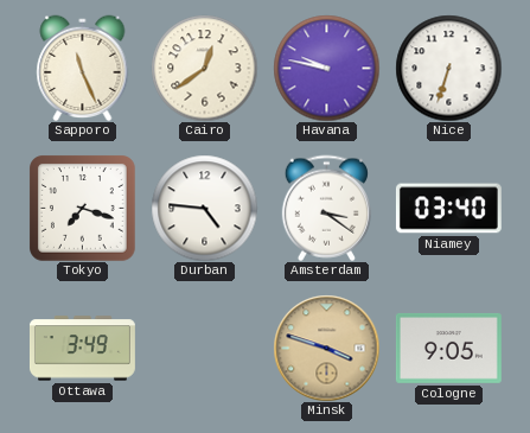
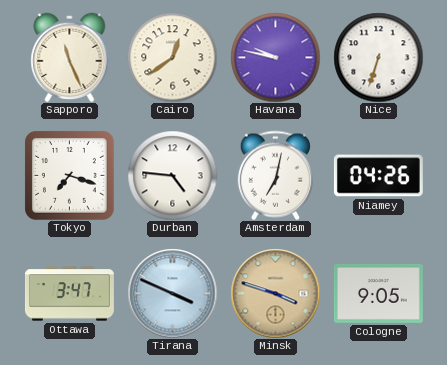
Amsterdam: 3:21 -> 7:02 (275, 175)
Niamey: 03:40 -> 04:26 (378, 176)
Ottawa: 3:49 -> 3:47 (69, 294)
Tirana: none -> 3:49 (172, 293)
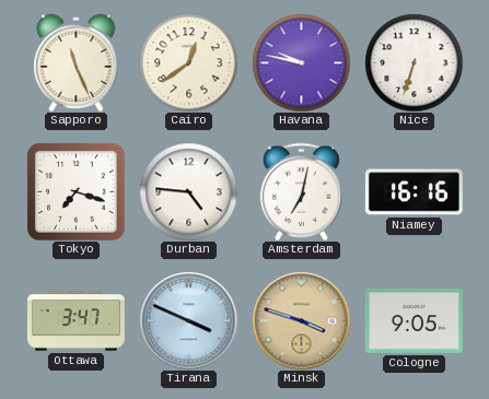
Niamey: 04:26 -> 16:16 (414, 192)
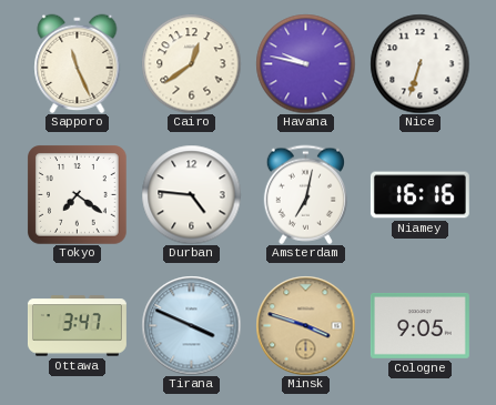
Tokyo: 7:18 -> 7:21 (78, 195)
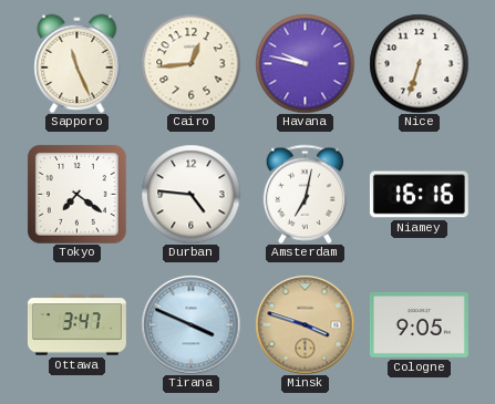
Cairo: 12:39 -> 12:44 (190, 63)
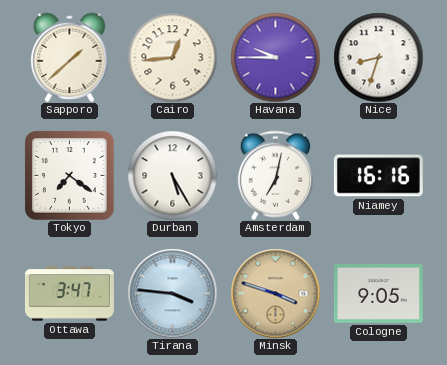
Sapporo: 11:26 -> 1:38 (70, 57)
Havana: 9:47 -> 9:45 (275, 57)
Nice: 6:33 -> 8:33 (378, 57)
Durban: 4:46 -> 5:25 (172, 175)
Tirana: 3:49 -> 3:46 (172, 293)
